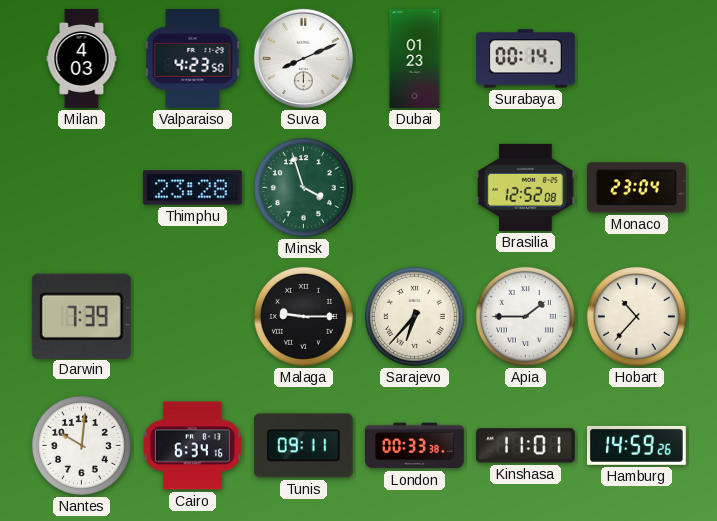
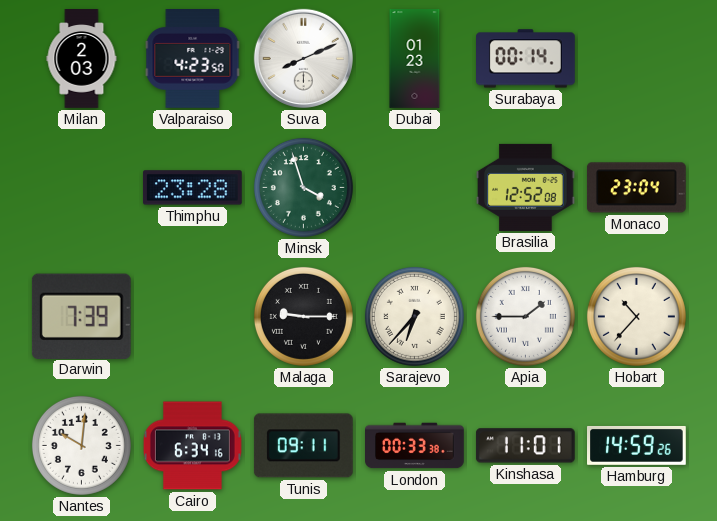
Milan: 4:03 -> 2:03 (82, 59)
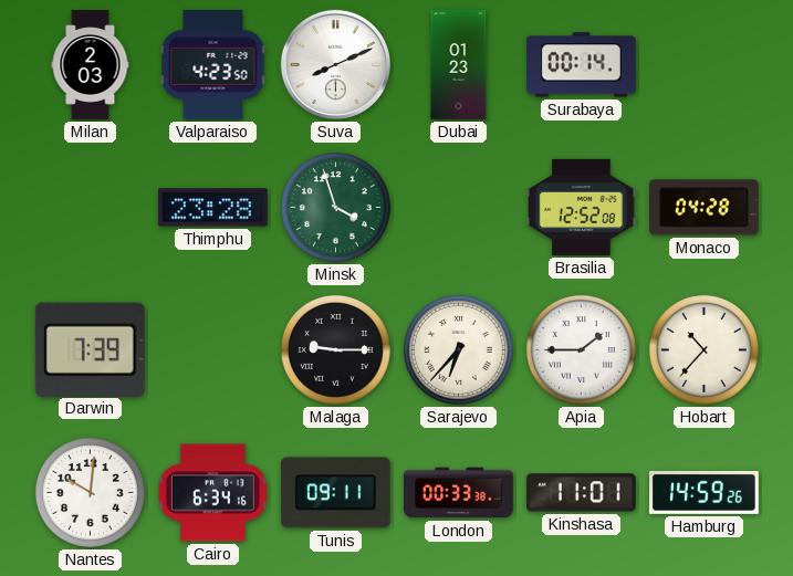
Monaco: 23:04 -> 04:28 (703, 208)
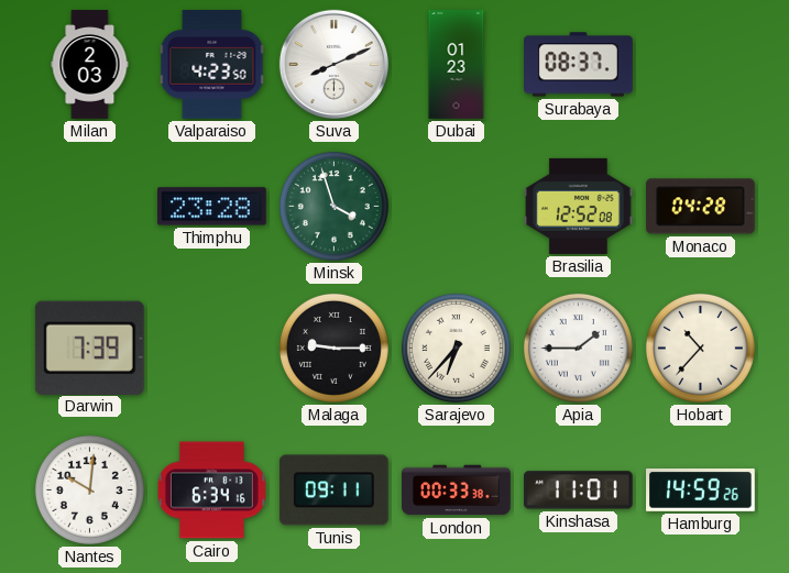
Surabaya: 00:14 -> 08:37 (579, 65)
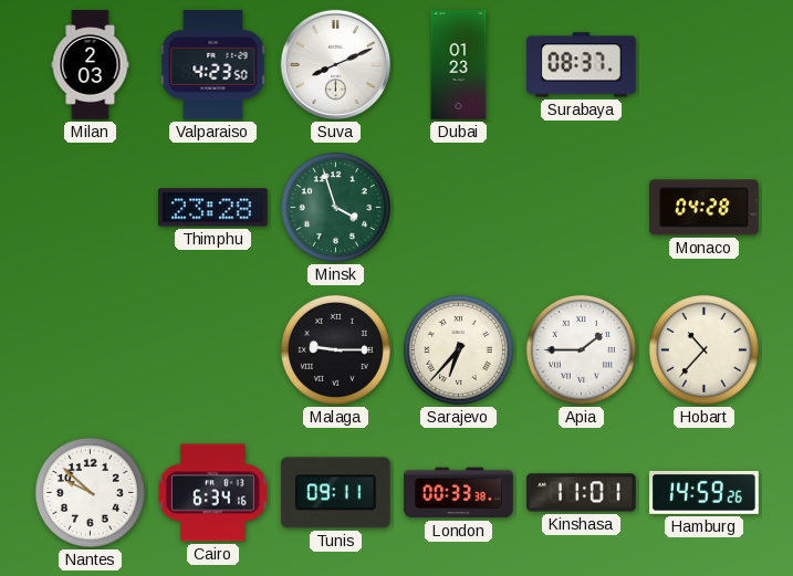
Brasilia: 12:52 -> none (579, 206)
Darwin: 7:39 -> none (89, 348)
Nantes: 10:01 -> 9:52 (90, 492)
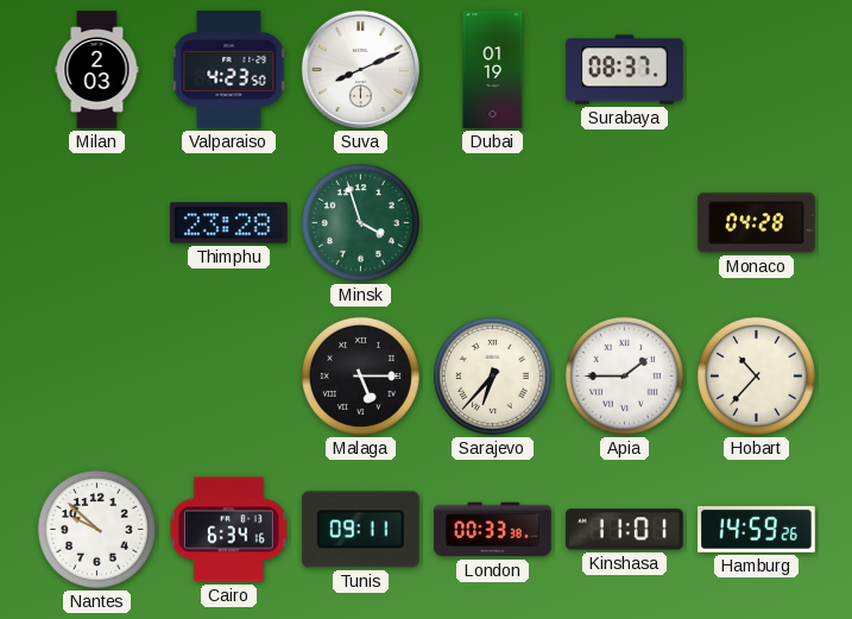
Dubai: 01:23 -> 01:19 (493, 70)
Malaga: 9:15 -> 5:15 (360, 375)
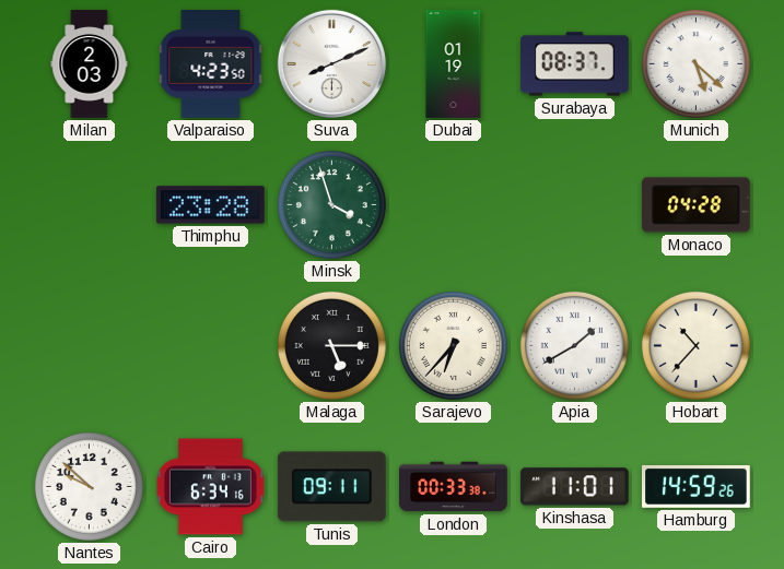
Munich: none -> 5:22 (695, 63)
Apia: 1:45 -> 1:40 (574, 345)
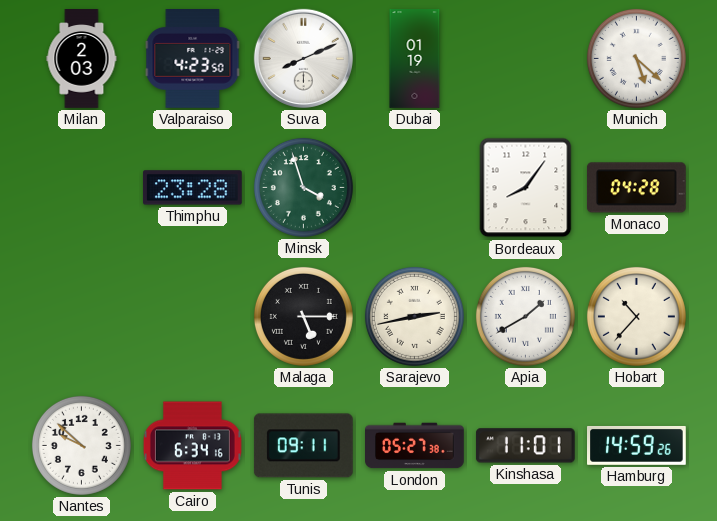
Surabaya: 08:37 -> none (575, 64)
Bordeaux: none -> 8:06 (526, 188)
Sarajevo: 6:37 -> 2:43 (414, 316)
London: 00:33 -> 05:27 (415, 446)
